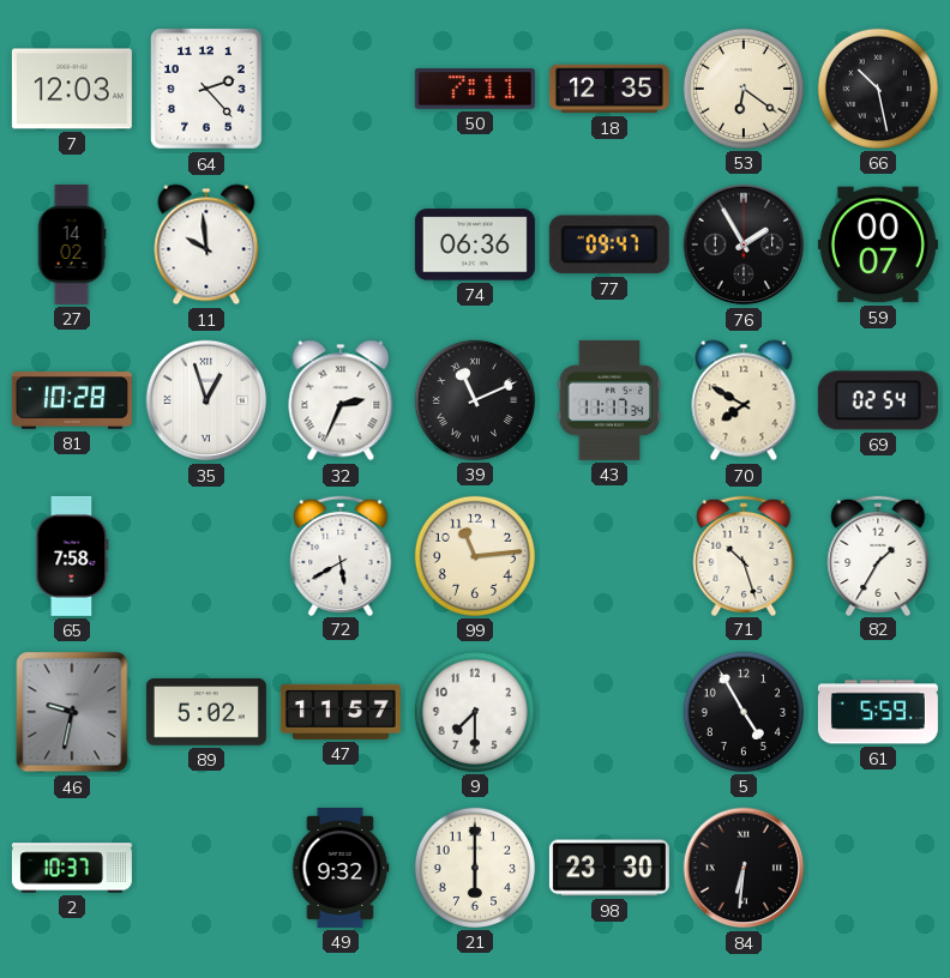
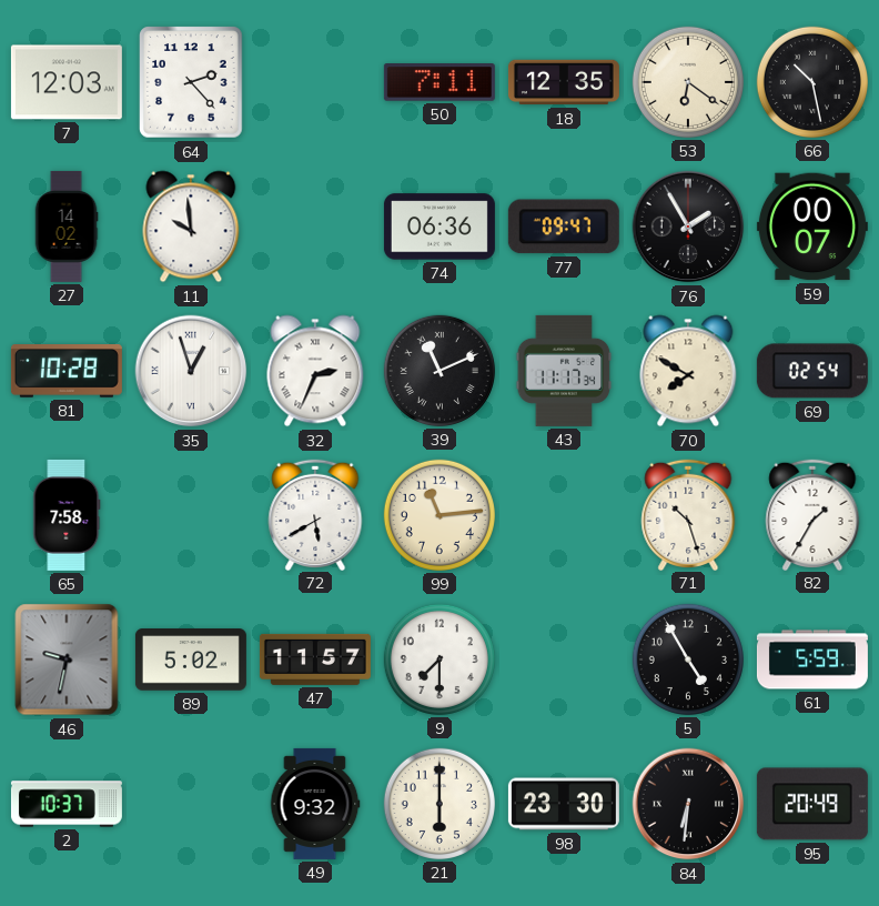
95: none -> 20:49 (812, 804)
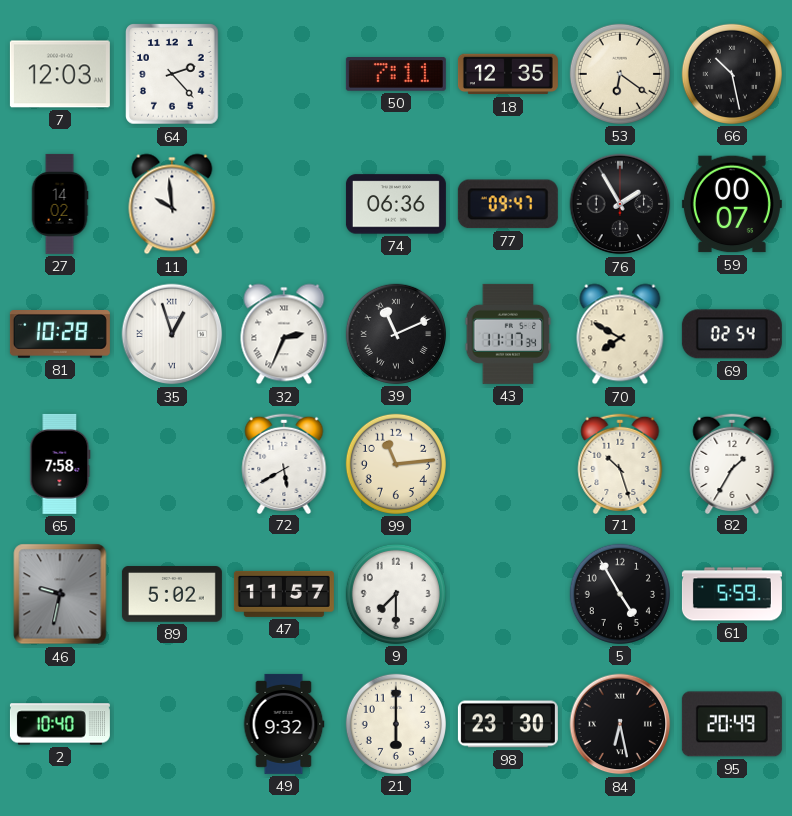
2: 10:37 -> 10:40 (60, 724)
84: 6:31 -> 6:28 (620, 724)
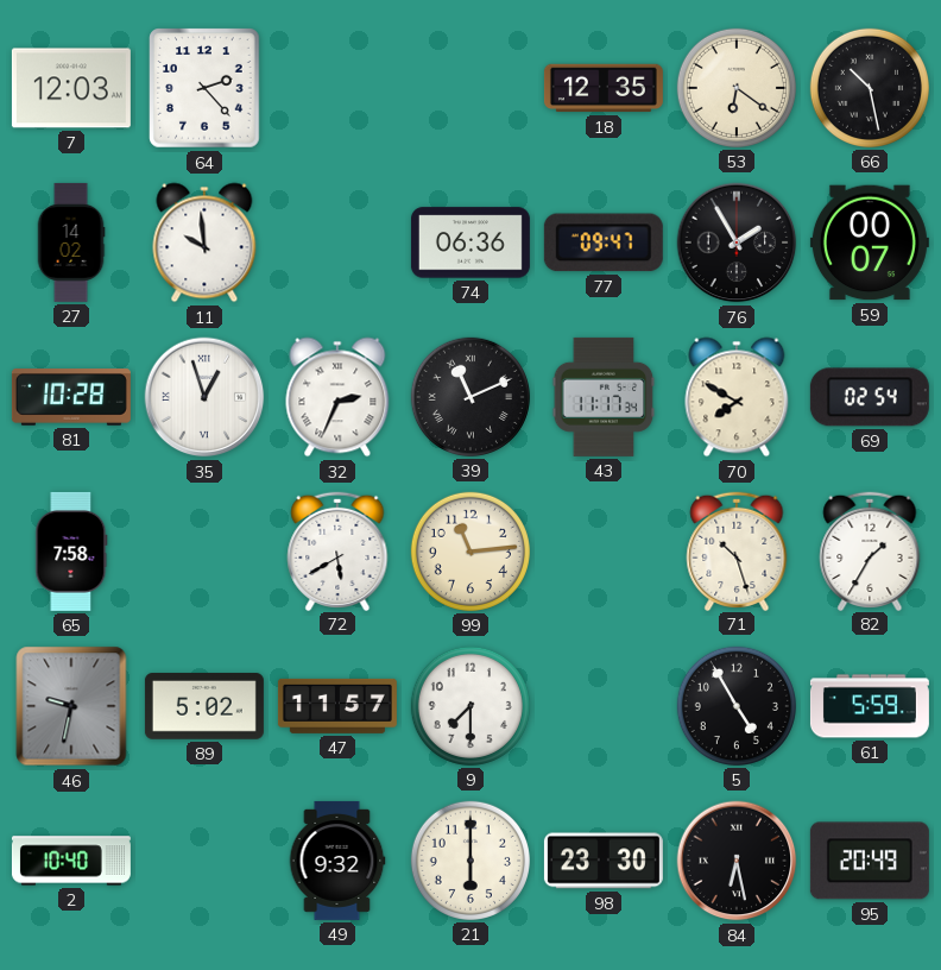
50: 7:11 -> none (396, 75)
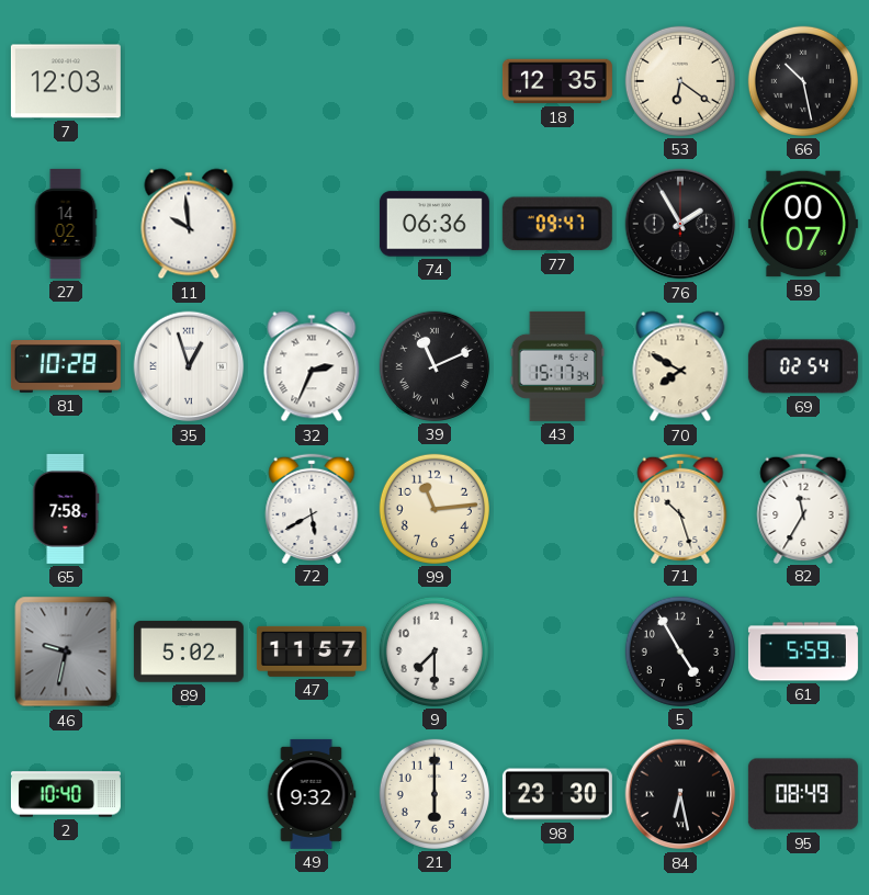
64: 2:23 -> none (204, 88)
43: 11:17 -> 15:17 (557, 366)
82: 1:35 -> 11:35 (803, 508)
95: 20:49 -> 08:49 (803, 794)
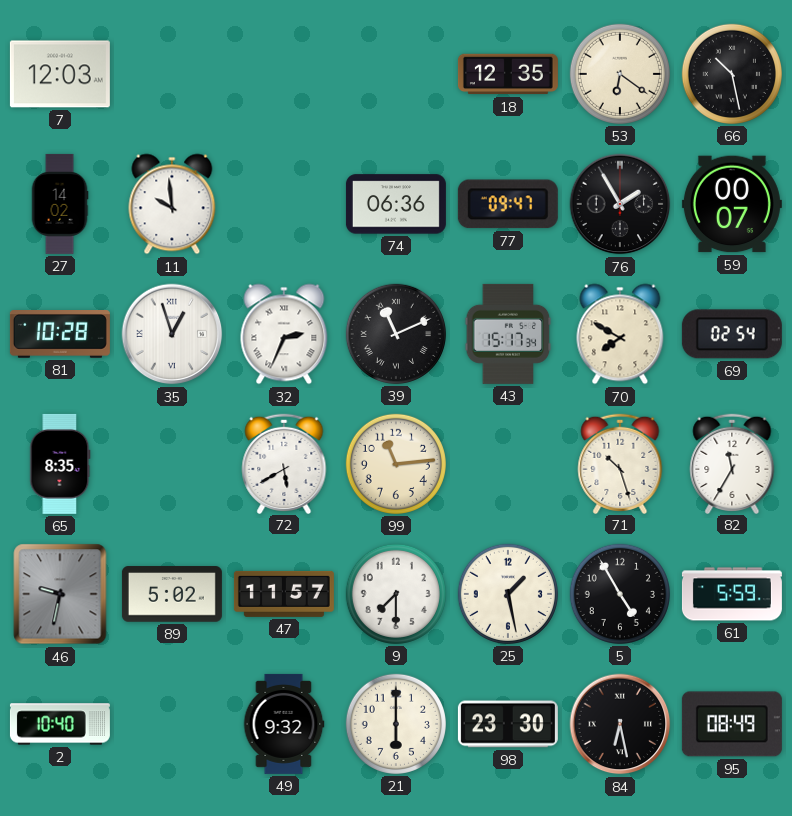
65: 7:58 -> 8:35 (60, 464)
25: none -> 1:28 (508, 594)
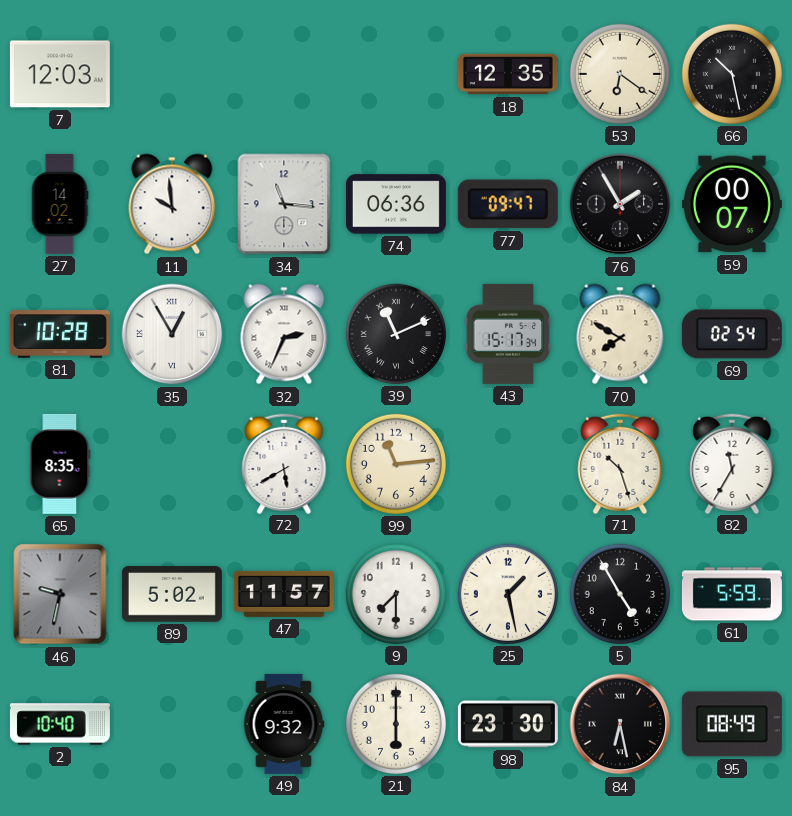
34: none -> 11:16 (284, 204)
35: 12:57 -> 12:55 (172, 334)
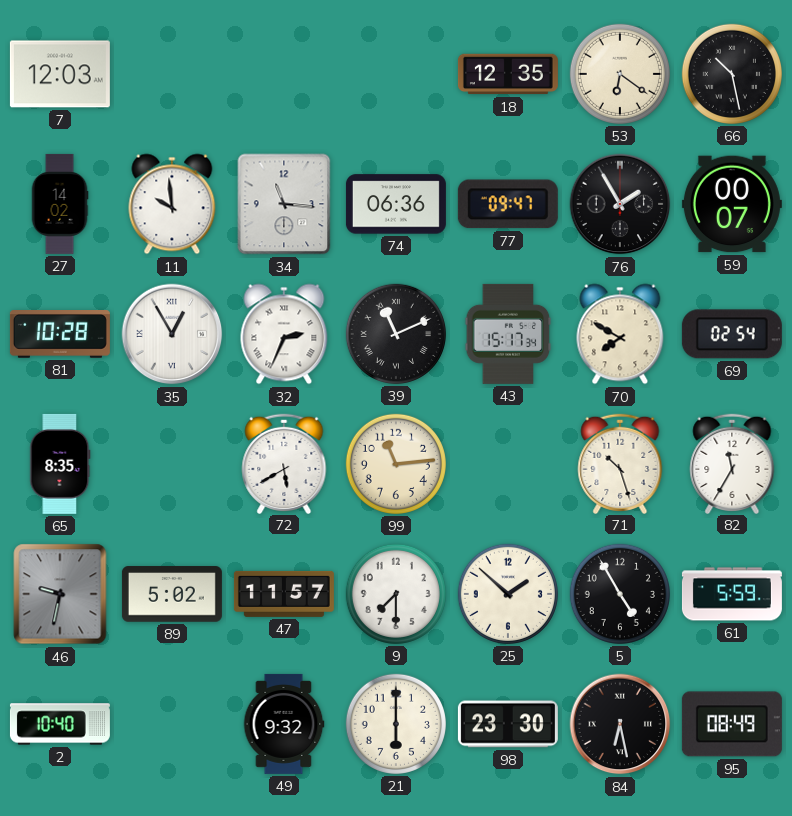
25: 1:28 -> 1:52 (508, 594)
